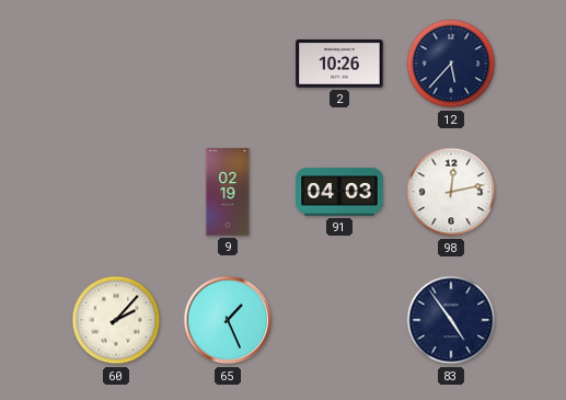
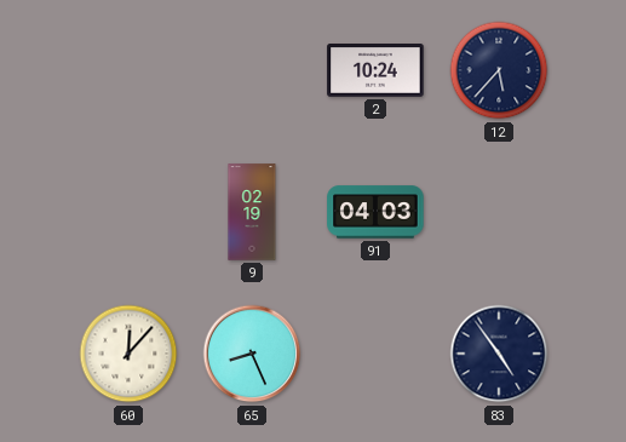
2: 10:26 -> 10:24 (375, 71)
98: 12:13 -> none (451, 192)
60: 2:07 -> 12:07 (128, 354)
65: 1:26 -> 8:26 (252, 354)
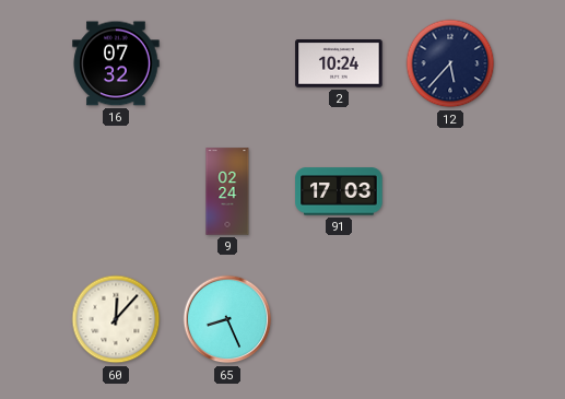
16: none -> 07:32 (116, 63)
9: 02:19 -> 02:24 (227, 191)
91: 04:03 -> 17:03 (339, 191)
83: 4:54 -> none (499, 354)
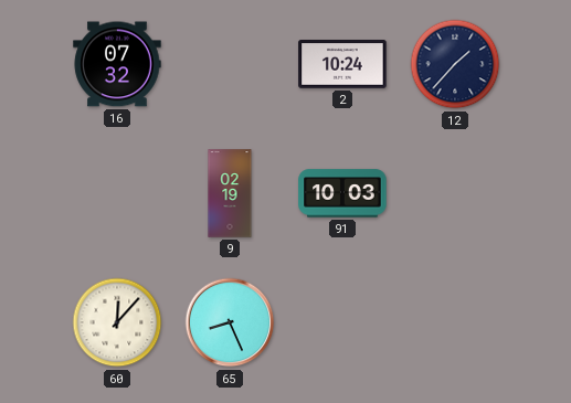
12: 5:37 -> 1:37 (455, 64)
9: 02:24 -> 02:19 (230, 193)
91: 17:03 -> 10:03 (342, 193)
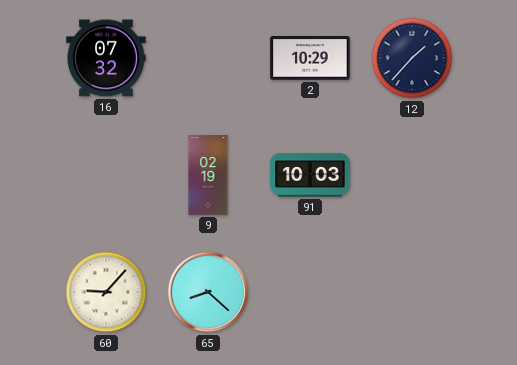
2: 10:24 -> 10:29 (310, 59)
60: 12:07 -> 9:07 (106, 292)
65: 8:26 -> 8:22 (208, 292)
